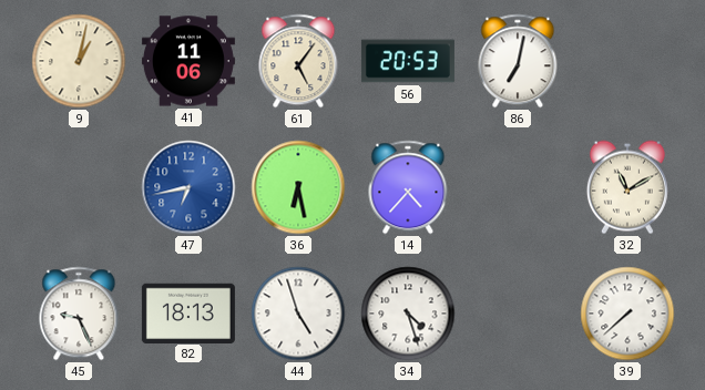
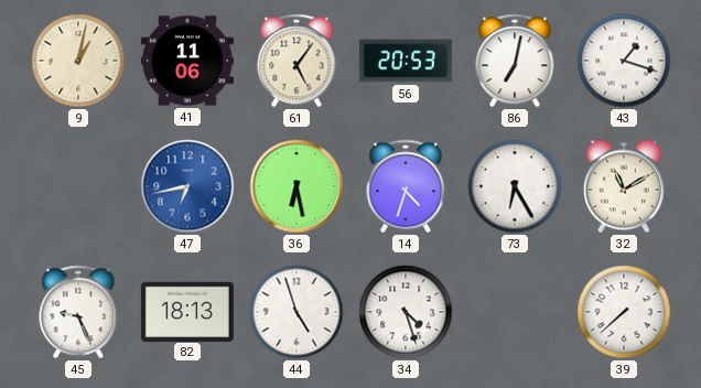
43: none -> 1:18 (624, 61)
14: 4:37 -> 4:33 (406, 186)
73: none -> 6:25 (515, 186)
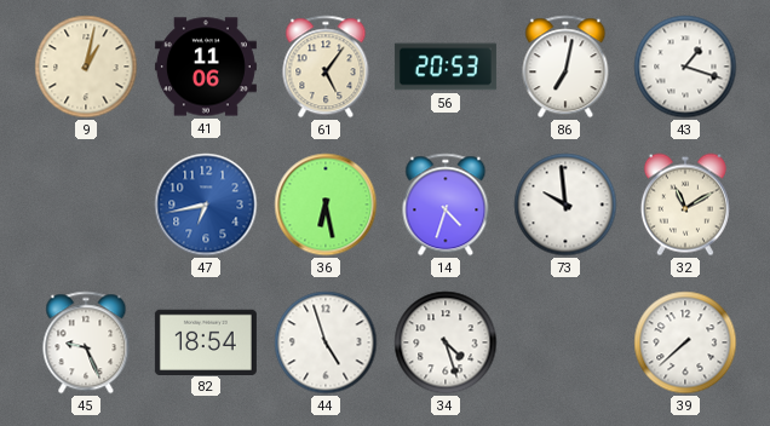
73: 6:25 -> 9:59 (565, 205)
82: 18:13 -> 18:54 (206, 341)
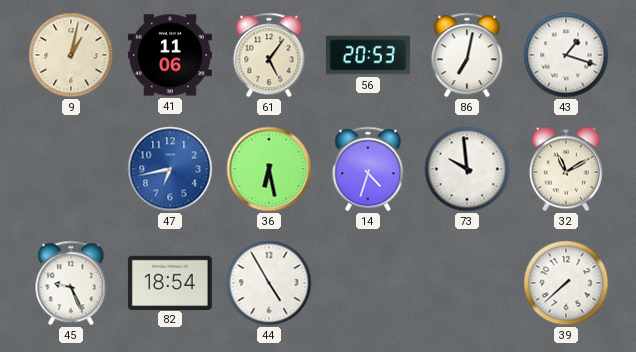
44: 4:57 -> 4:55 (269, 283)
34: 4:27 -> none (446, 342)
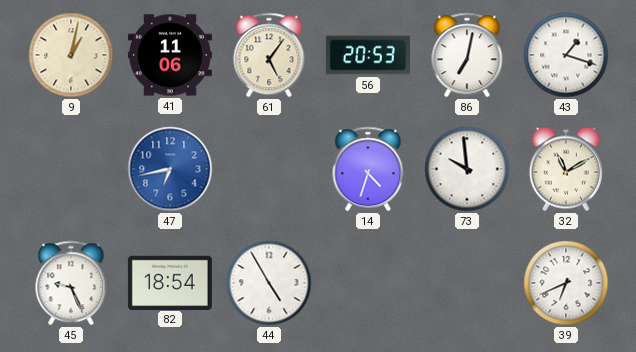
36: 6:28 -> none (269, 169)
39: 7:38 -> 6:41 (566, 283)
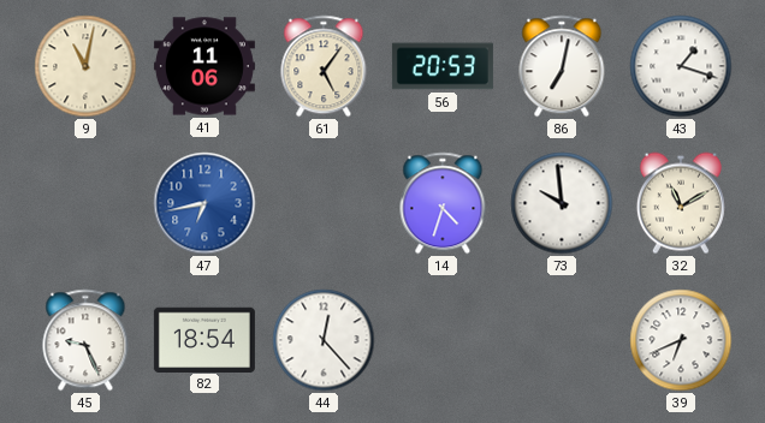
9: 1:02 -> 11:02 (85, 66)
44: 4:55 -> 12:23 (324, 340)
